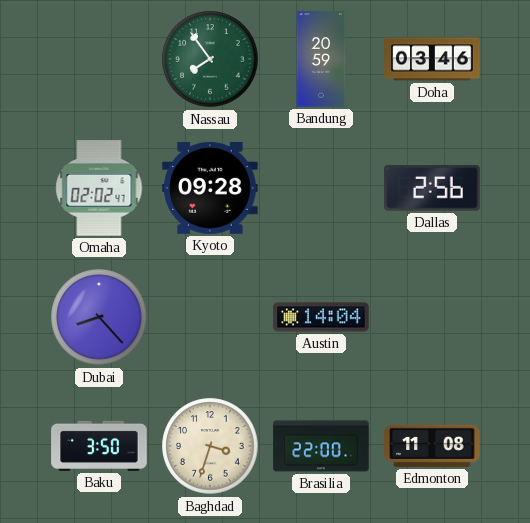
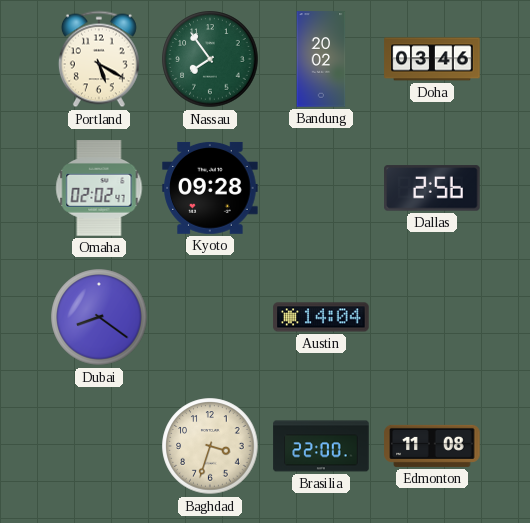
Portland: none -> 5:20 (99, 59)
Bandung: 20:59 -> 20:02 (321, 59)
Dubai: 8:23 -> 8:21 (99, 317)
Baku: 3:50 -> none (99, 446)
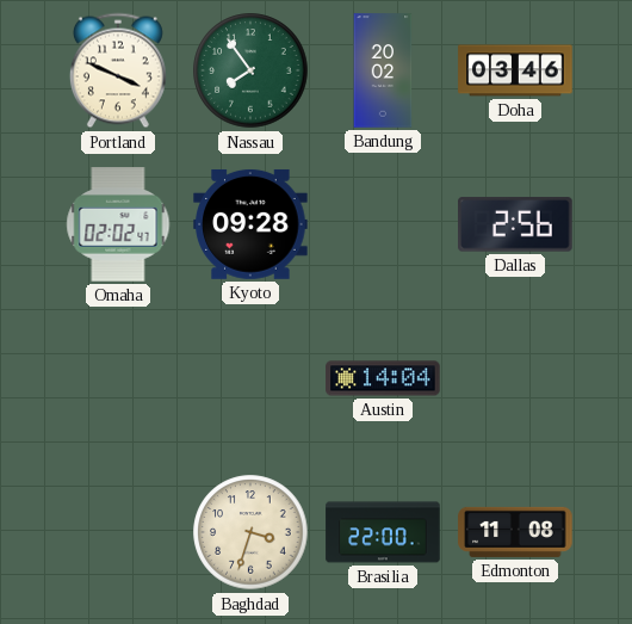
Portland: 5:20 -> 3:49 (118, 70)
Dubai: 8:21 -> none (99, 317)
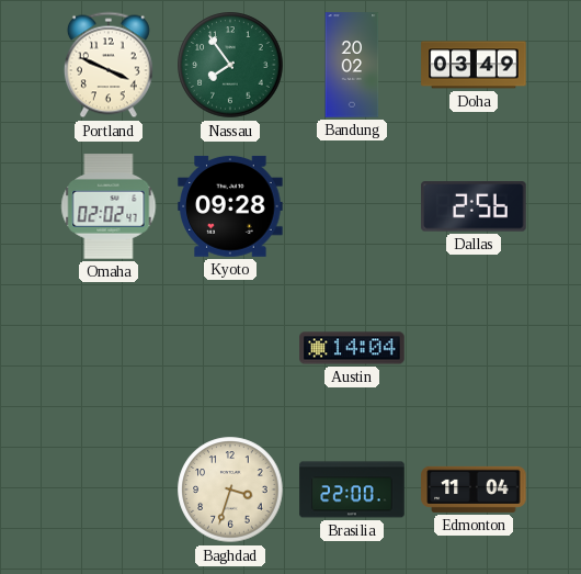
Doha: 03:46 -> 03:49 (474, 65)
Edmonton: 11:08 -> 11:04 (474, 489)
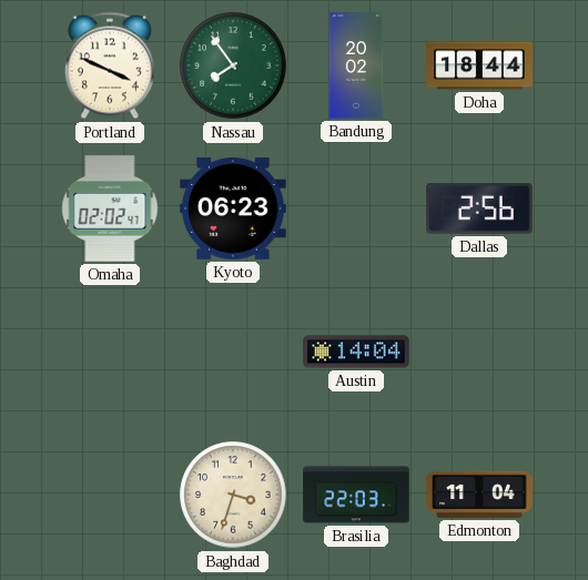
Doha: 03:49 -> 18:44 (479, 65)
Kyoto: 09:28 -> 06:23 (233, 208)
Brasilia: 22:00 -> 22:03 (356, 495)
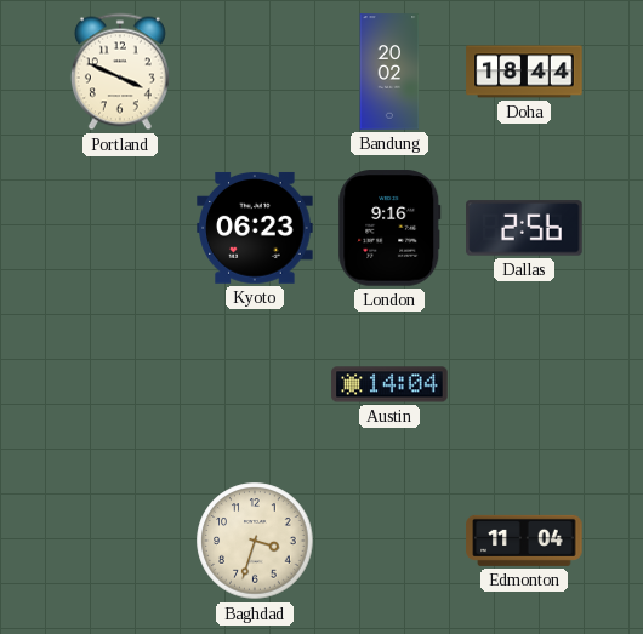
Nassau: 7:54 -> none (233, 65)
Omaha: 02:02 -> none (110, 208)
London: none -> 9:16 (389, 228)
Brasilia: 22:03 -> none (356, 495)
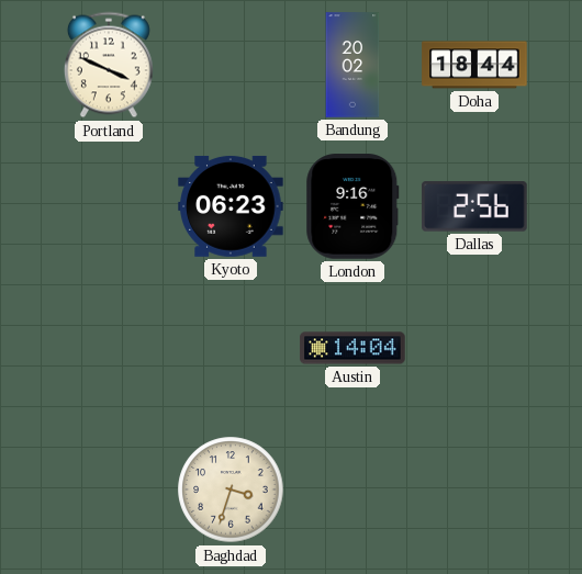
Edmonton: 11:04 -> none (524, 541)
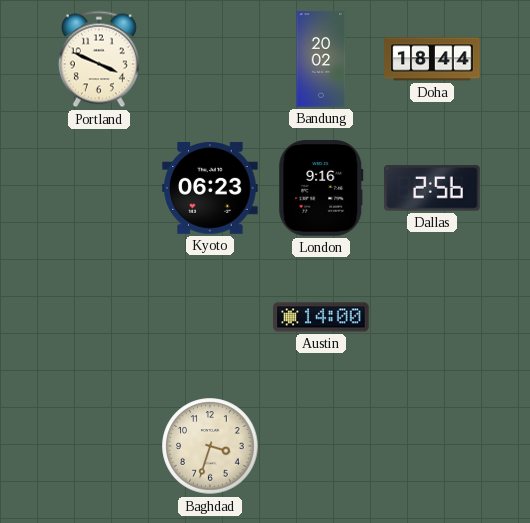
Austin: 14:04 -> 14:00 (321, 317)
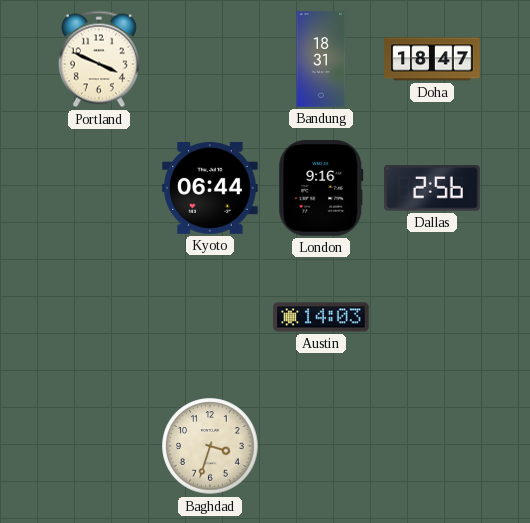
Bandung: 20:02 -> 18:31 (321, 59)
Doha: 18:44 -> 18:47 (432, 59)
Kyoto: 06:23 -> 06:44 (210, 188)
Austin: 14:00 -> 14:03 (321, 317)
